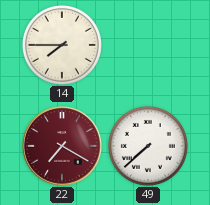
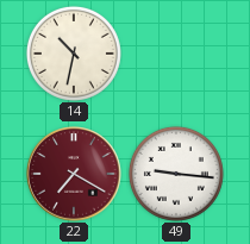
14: 7:45 -> 10:32 (74, 54)
49: 7:38 -> 9:16 (176, 174)
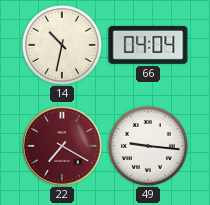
66: none -> 04:04 (148, 45)
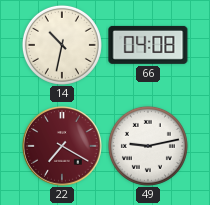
66: 04:04 -> 04:08 (148, 45)
49: 9:16 -> 9:13 (148, 146)
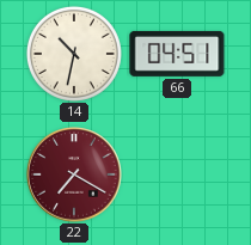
66: 04:08 -> 04:51 (177, 54)
49: 9:13 -> none (148, 146)
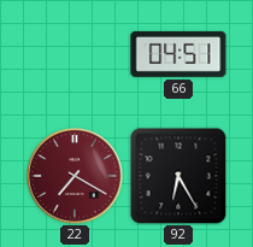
14: 10:32 -> none (74, 54)
92: none -> 6:25 (178, 176)
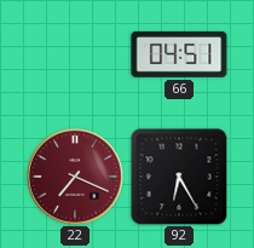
22: 7:20 -> 7:19 (75, 177)
